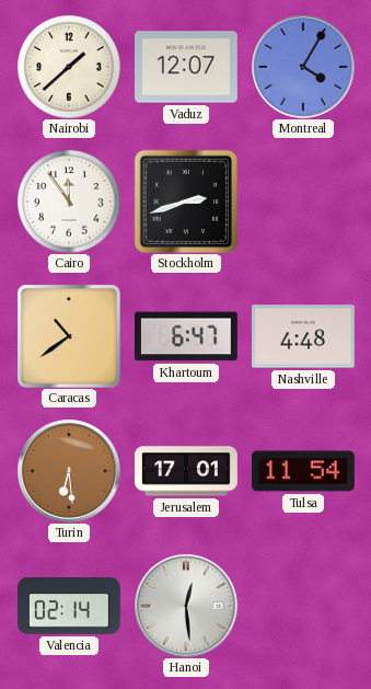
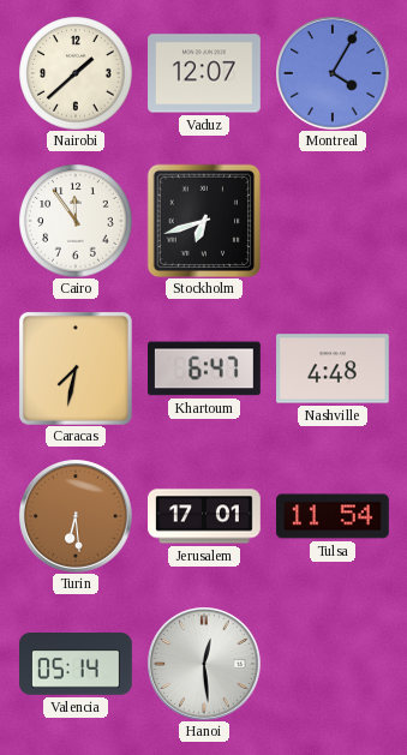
Stockholm: 2:42 -> 6:42 (204, 221)
Caracas: 10:39 -> 7:32 (76, 368)
Valencia: 02:14 -> 05:14 (77, 665)
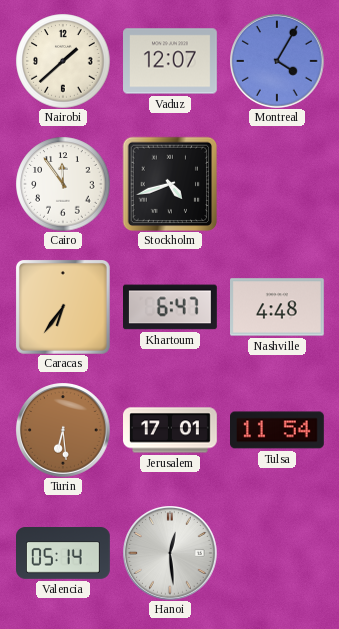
Stockholm: 6:42 -> 4:42 (170, 184)
Caracas: 7:32 -> 6:36 (63, 307)
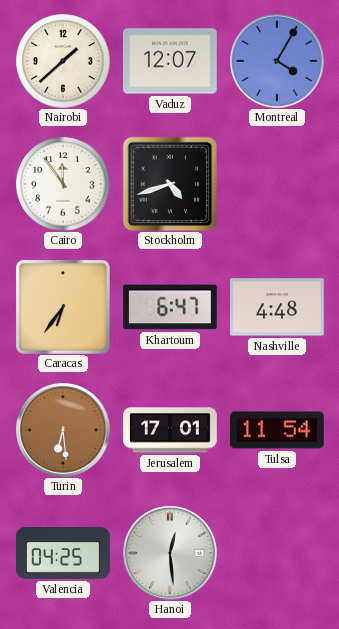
Valencia: 05:14 -> 04:25 (64, 554)
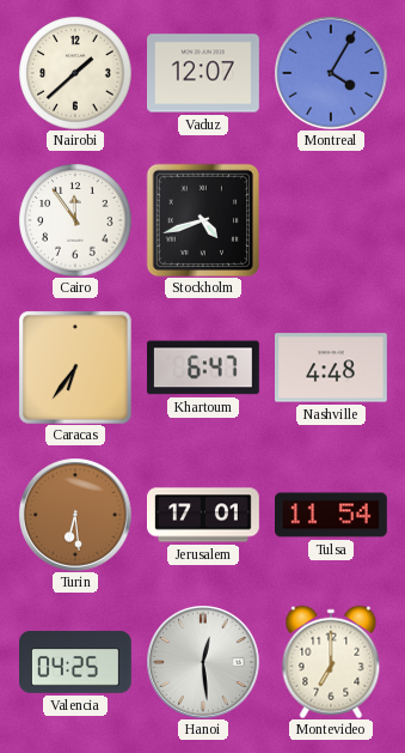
Montevideo: none -> 7:00 (331, 662)
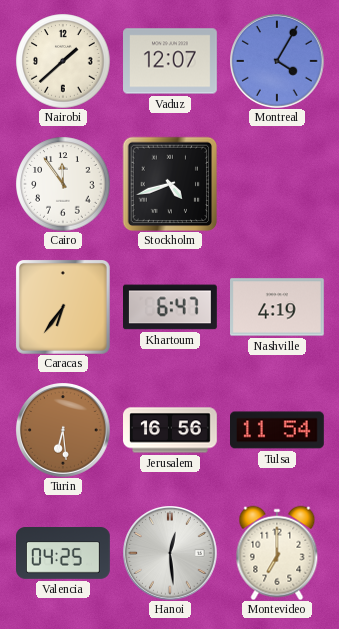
Nashville: 4:48 -> 4:19 (278, 307)
Jerusalem: 17:01 -> 16:56 (170, 430)
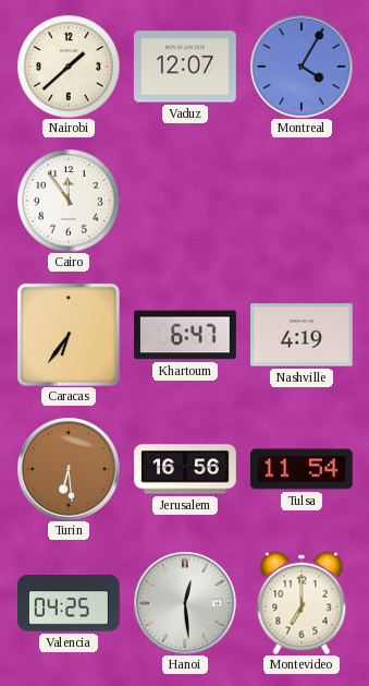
Stockholm: 4:42 -> none (170, 184)
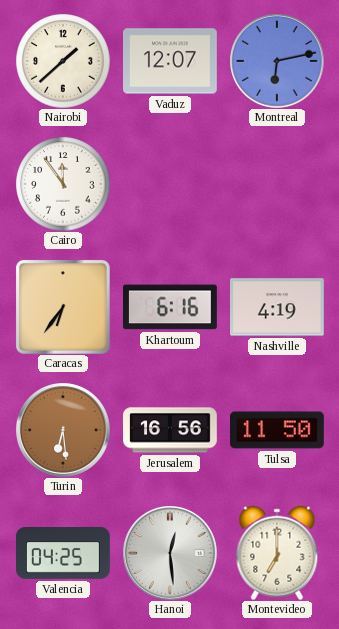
Montreal: 4:05 -> 6:13 (277, 61)
Khartoum: 6:47 -> 6:16 (171, 307)
Tulsa: 11:54 -> 11:50 (278, 430)
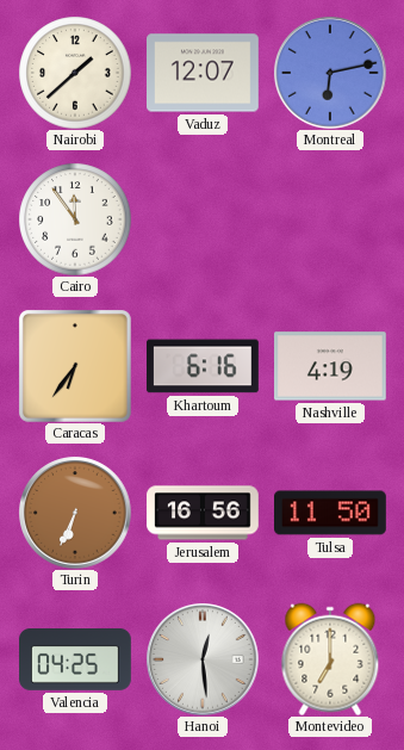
Turin: 6:29 -> 6:34 (75, 513)
